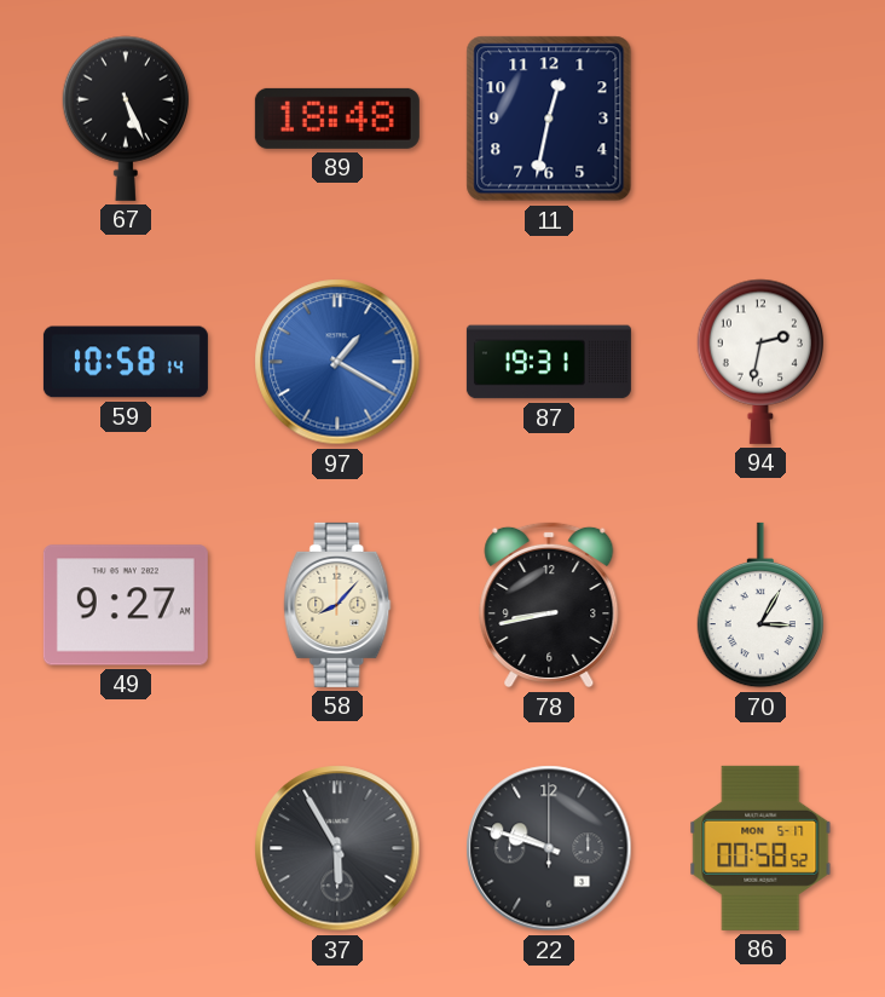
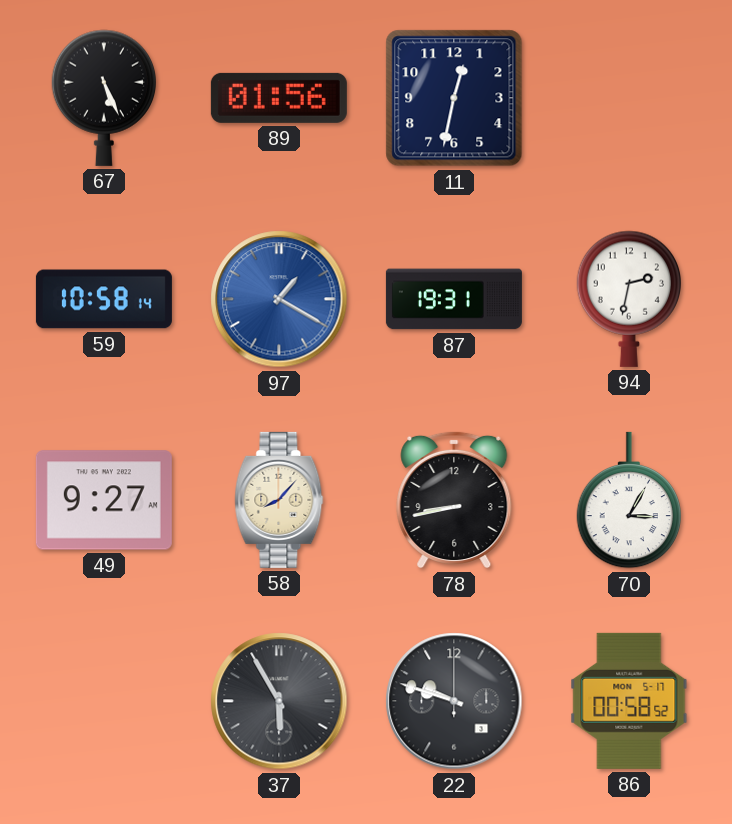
89: 18:48 -> 01:56 (279, 98)
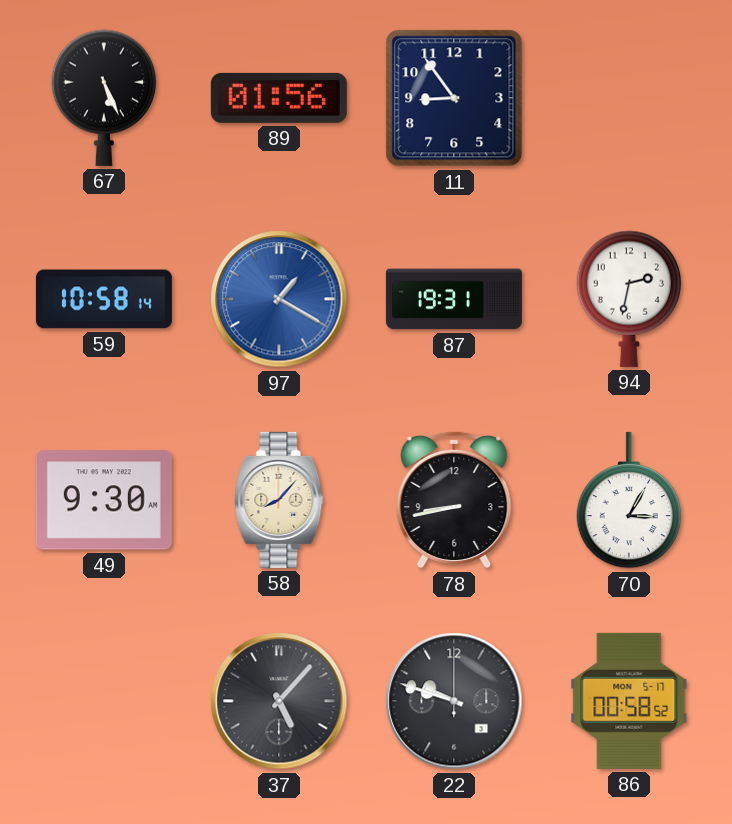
11: 12:32 -> 8:54 (454, 98)
49: 9:27 -> 9:30 (104, 500)
37: 5:55 -> 5:07 (279, 701)
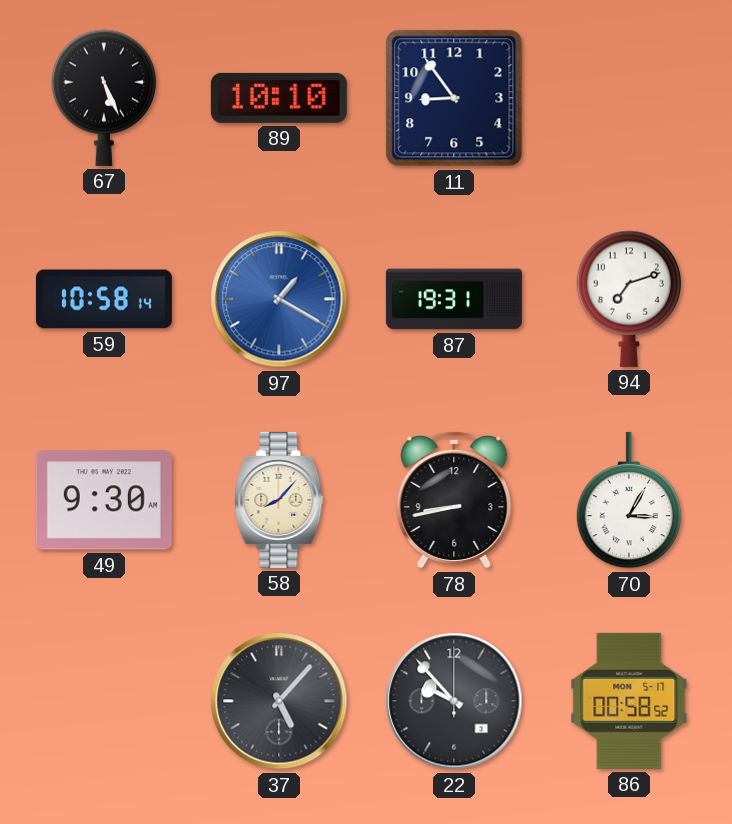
89: 01:56 -> 10:10 (279, 98)
94: 2:32 -> 7:12 (629, 299)
22: 9:48 -> 9:53 (454, 701)
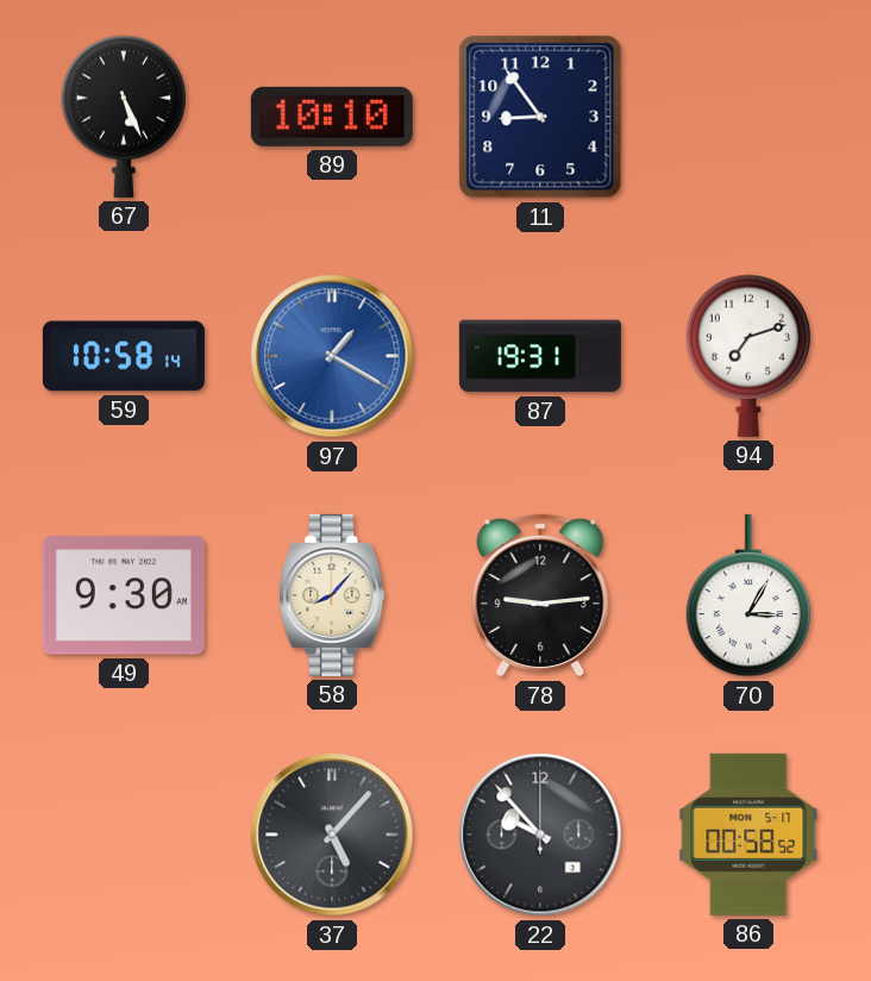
78: 8:43 -> 9:14 (540, 595)
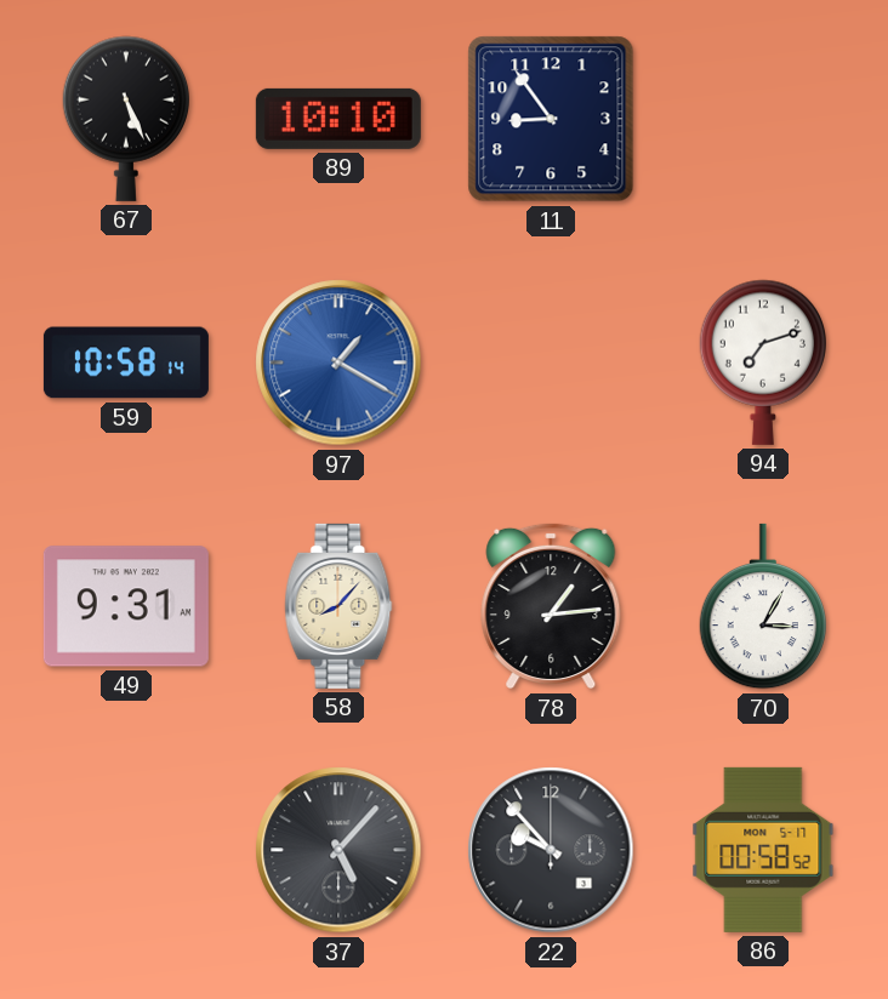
87: 19:31 -> none (540, 356)
49: 9:30 -> 9:31 (126, 606)
78: 9:14 -> 1:14 (551, 606)
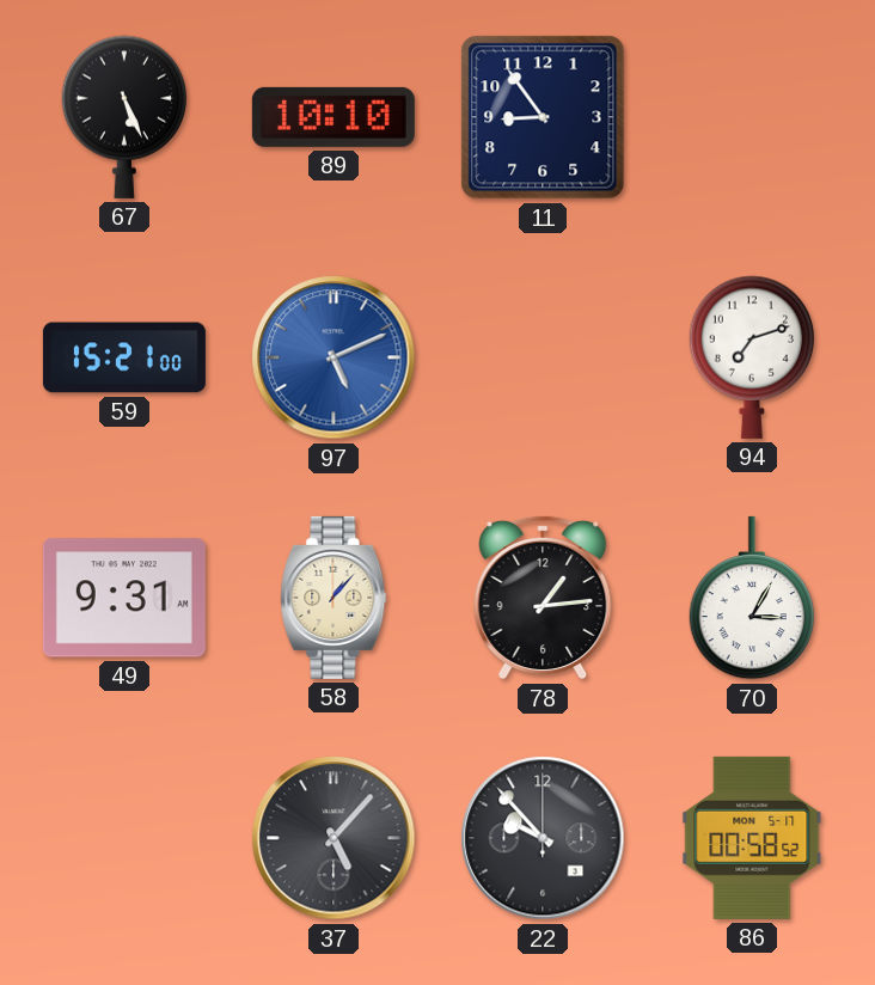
59: 10:58 -> 15:21 (124, 357)
97: 1:20 -> 5:11 (334, 357)
58: 8:07 -> 1:07 (334, 598)
